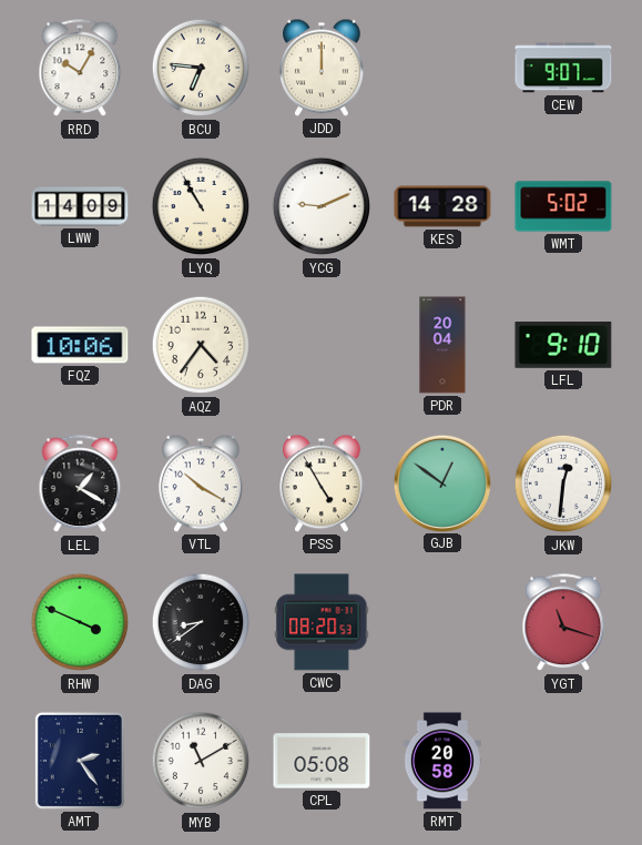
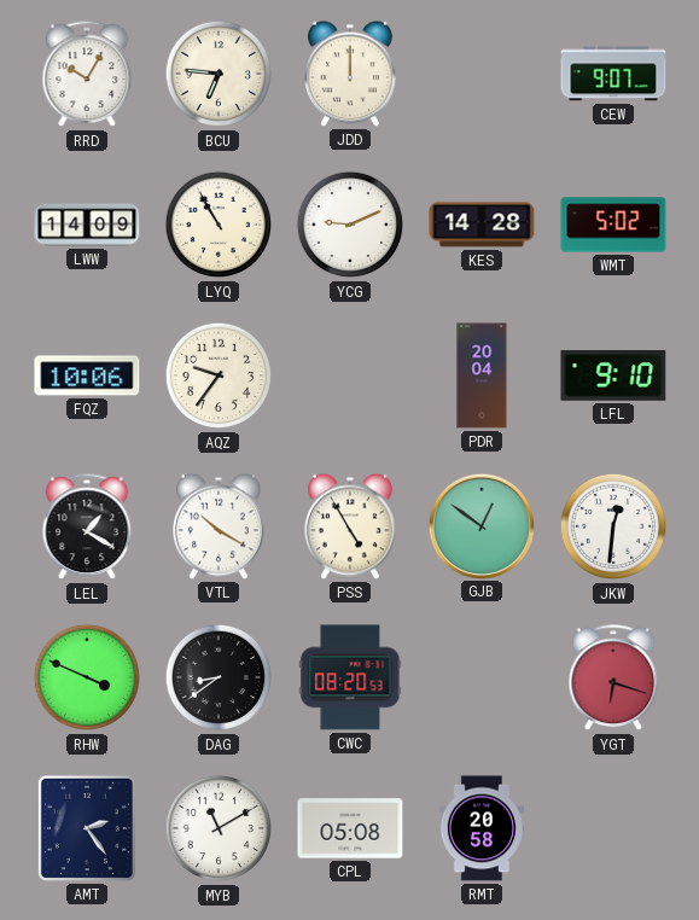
AQZ: 4:36 -> 9:36 (219, 375)
YGT: 11:18 -> 6:18 (613, 679)
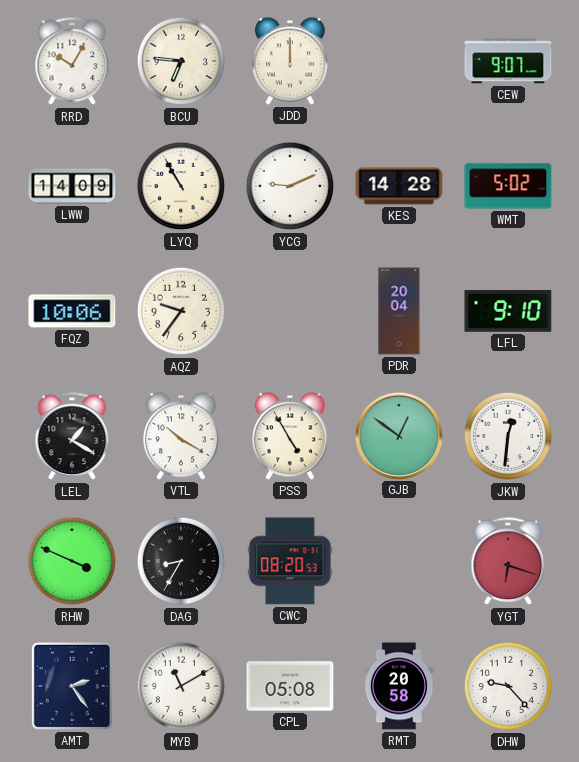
DAG: 8:39 -> 8:35 (181, 561)
DHW: none -> 9:23 (508, 686)
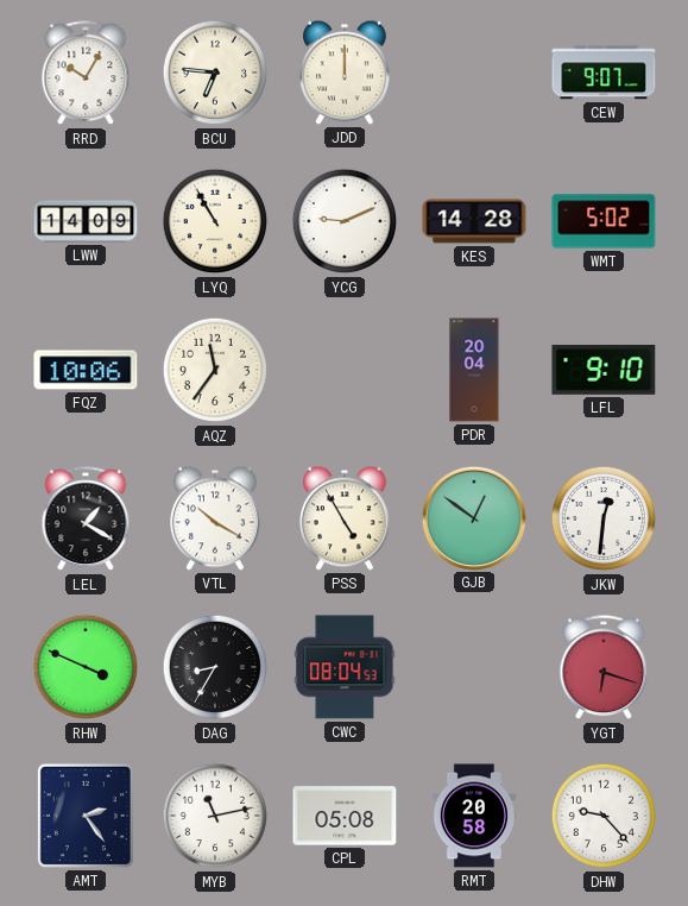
AQZ: 9:36 -> 11:36 (215, 370)
CWC: 08:20 -> 08:04 (345, 667)
MYB: 11:10 -> 11:13 (215, 816)
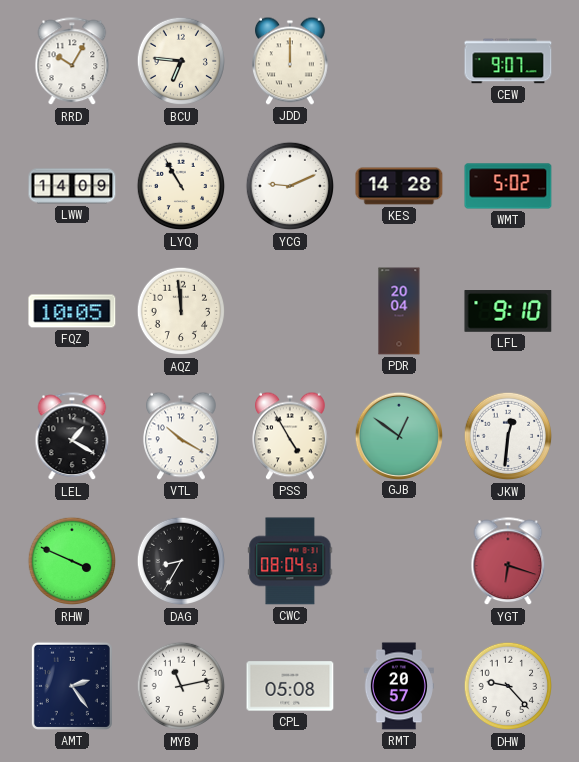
FQZ: 10:06 -> 10:05 (72, 311)
AQZ: 11:36 -> 11:59 (181, 311)
RMT: 20:58 -> 20:57 (398, 686)
